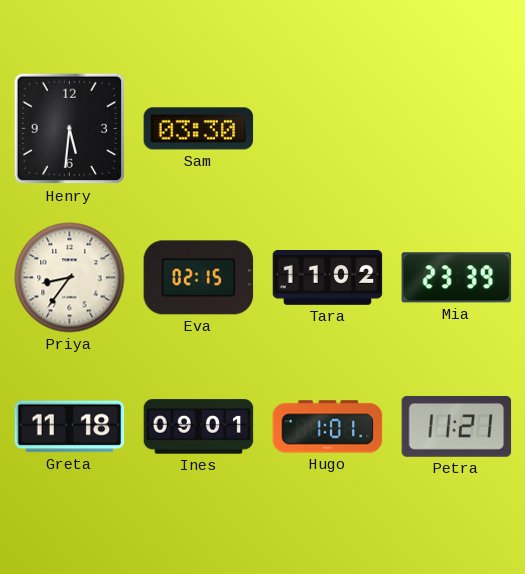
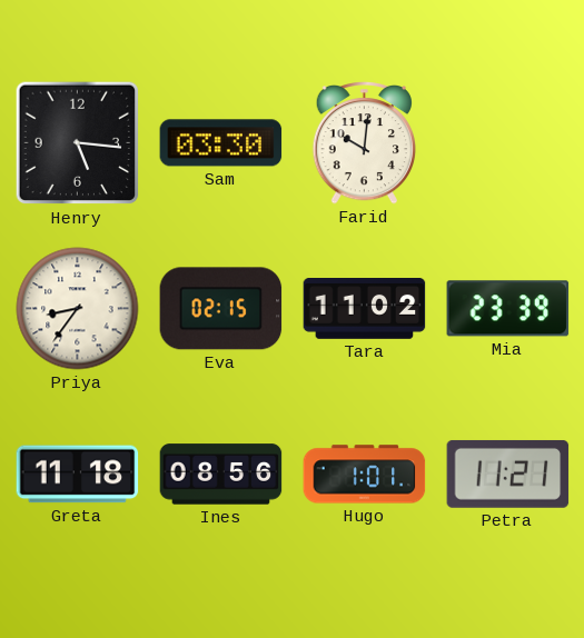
Henry: 5:31 -> 5:16 (78, 143)
Farid: none -> 10:01 (364, 143)
Ines: 09:01 -> 08:56 (221, 475)
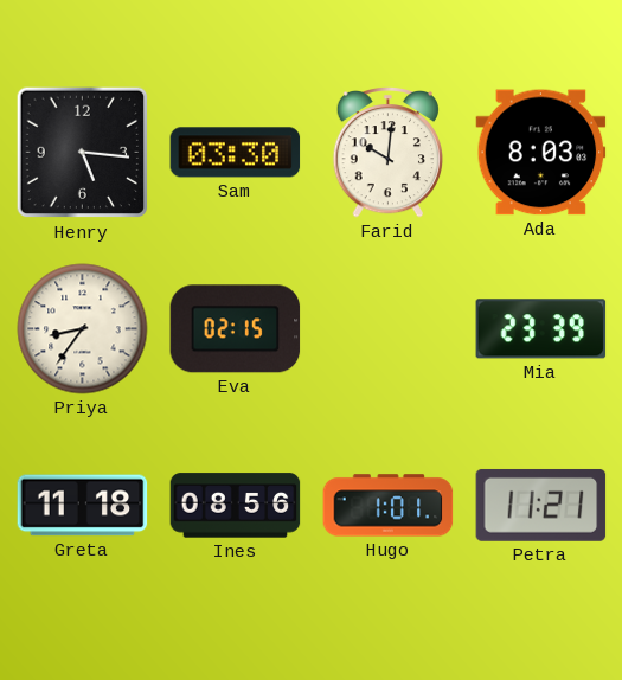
Ada: none -> 8:03 (541, 153)
Tara: 11:02 -> none (365, 309)
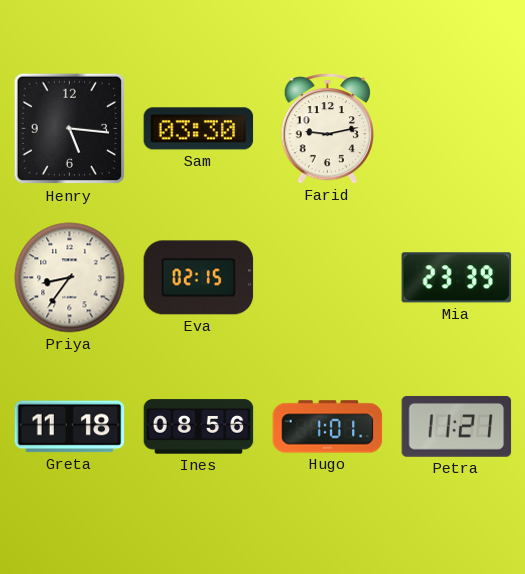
Farid: 10:01 -> 9:13 (327, 129)
Ada: 8:03 -> none (541, 153)
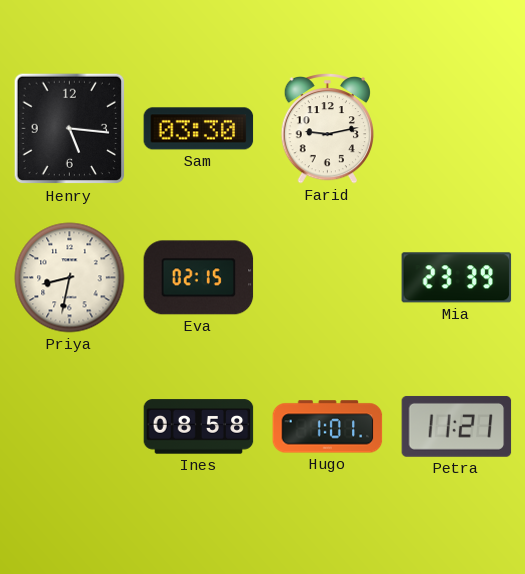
Priya: 8:36 -> 8:32 (70, 278)
Greta: 11:18 -> none (70, 427)
Ines: 08:56 -> 08:58 (199, 427)
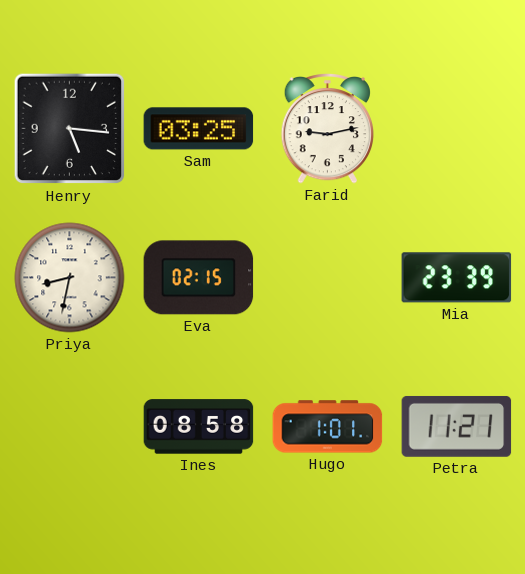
Sam: 03:30 -> 03:25 (199, 129)
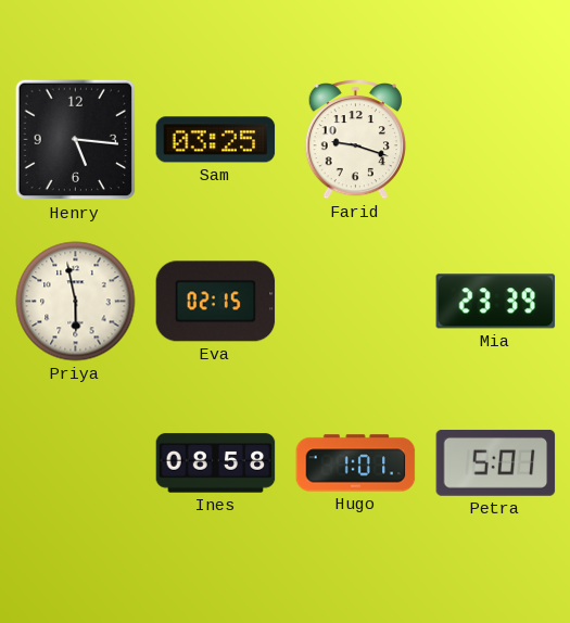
Farid: 9:13 -> 9:18 (355, 140)
Priya: 8:32 -> 5:58 (76, 302)
Petra: 11:21 -> 5:01 (496, 462)
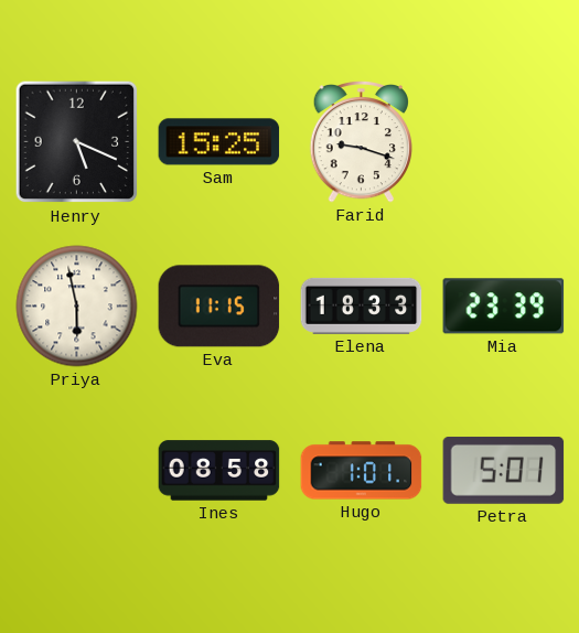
Henry: 5:16 -> 5:19 (77, 142)
Sam: 03:25 -> 15:25 (219, 142)
Eva: 02:15 -> 11:15 (219, 307)
Elena: none -> 18:33 (362, 305)
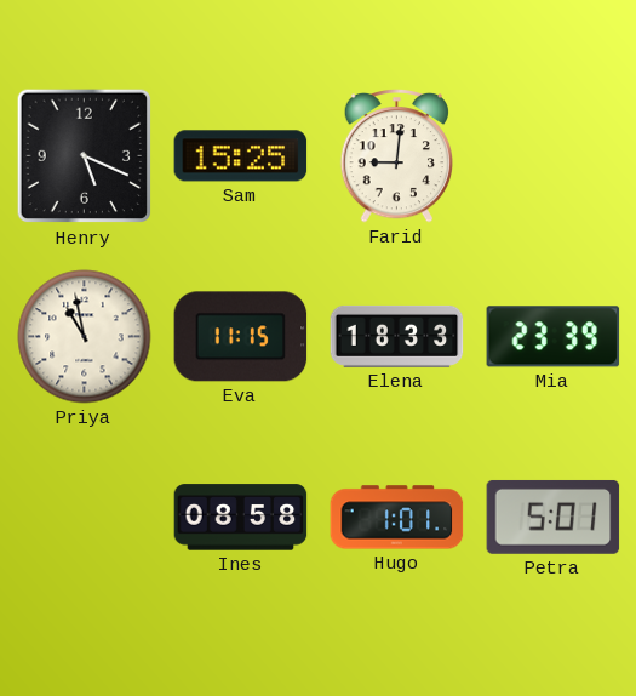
Farid: 9:18 -> 9:01 (396, 156)
Priya: 5:58 -> 10:58 (85, 337)
